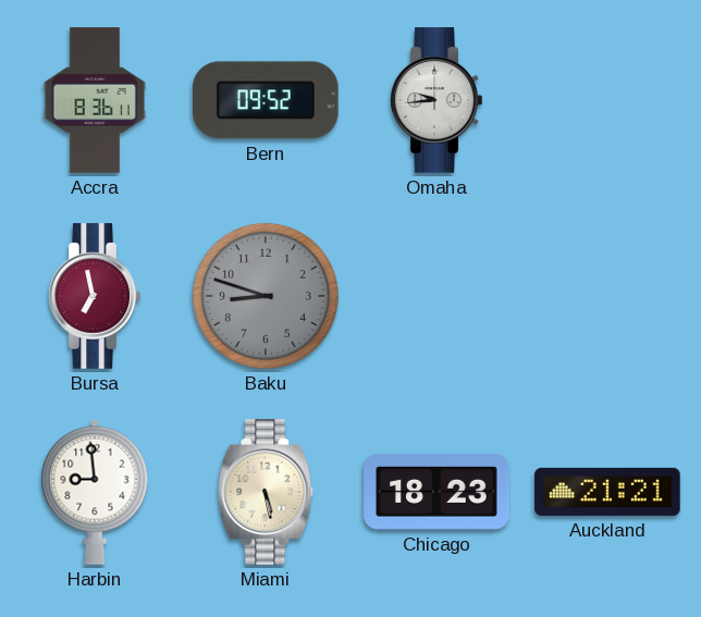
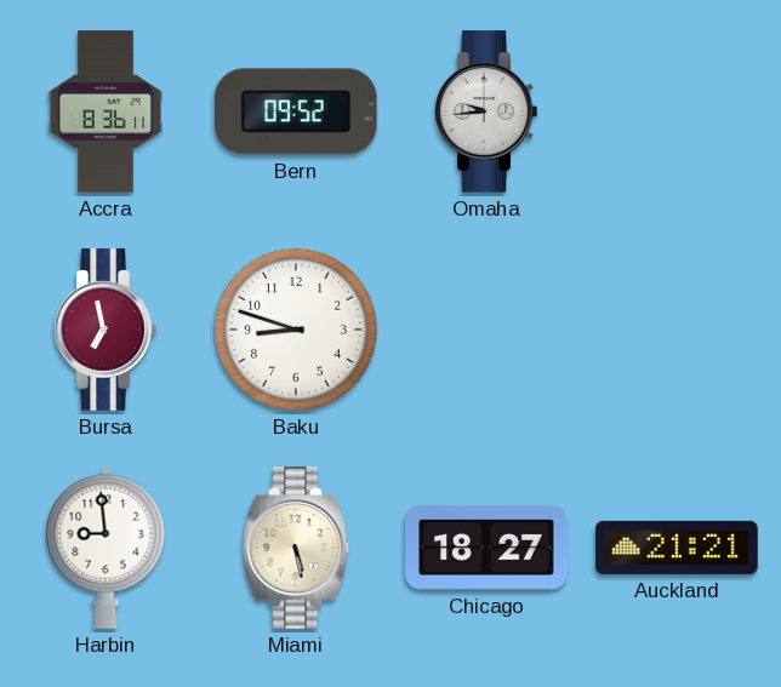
Baku dial: grey -> white (296, 330)
Chicago: 18:23 -> 18:27 (486, 548)
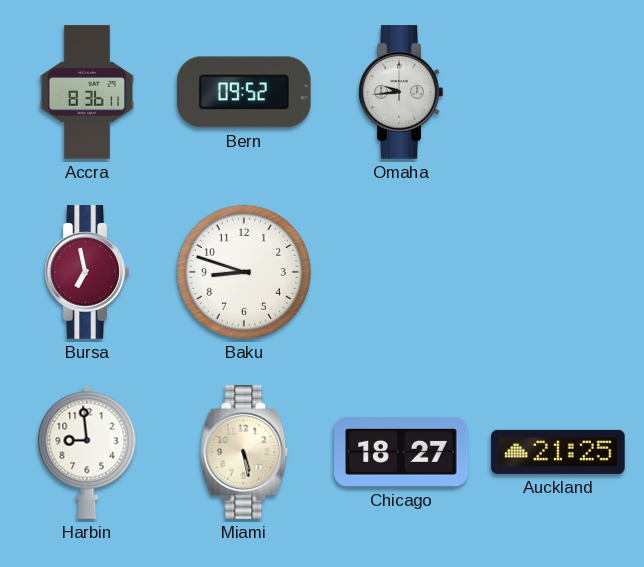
Auckland: 21:21 -> 21:25 (558, 452)
